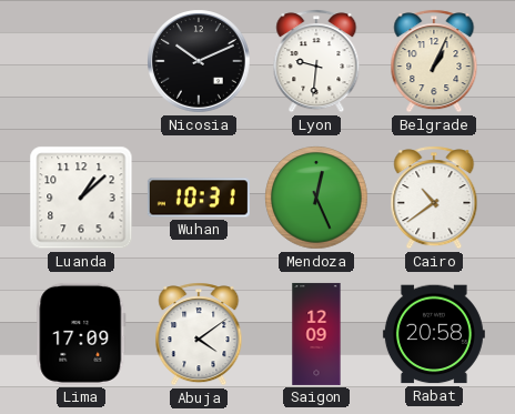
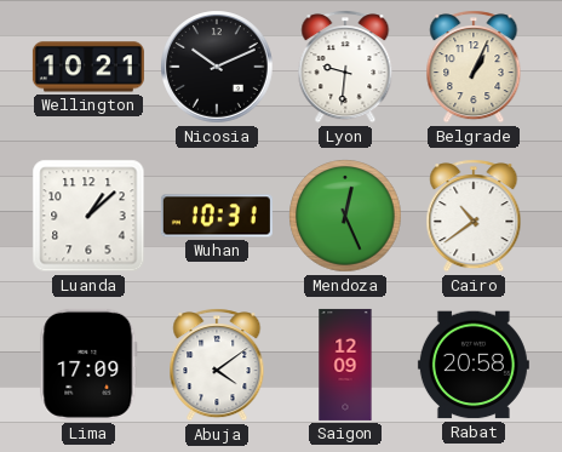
Wellington: none -> 10:21 (88, 67)
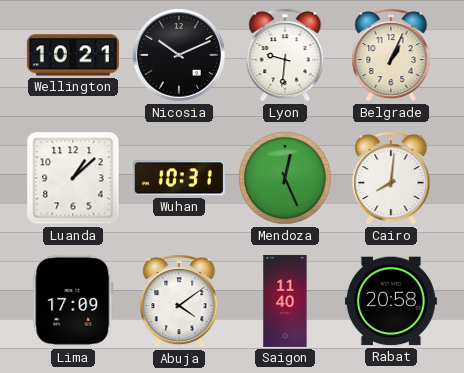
Cairo: 10:39 -> 8:01 (391, 178)
Saigon: 12:09 -> 11:40 (285, 301)
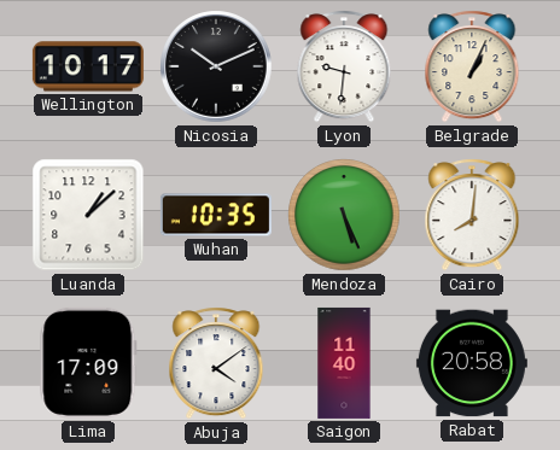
Wellington: 10:21 -> 10:17 (88, 66)
Wuhan: 10:31 -> 10:35 (216, 215)
Mendoza: 12:26 -> 5:26 (344, 215)
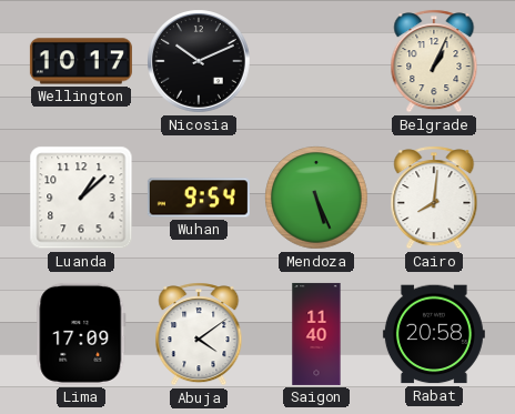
Lyon: 9:31 -> none (344, 66)
Wuhan: 10:35 -> 9:54 (199, 198)
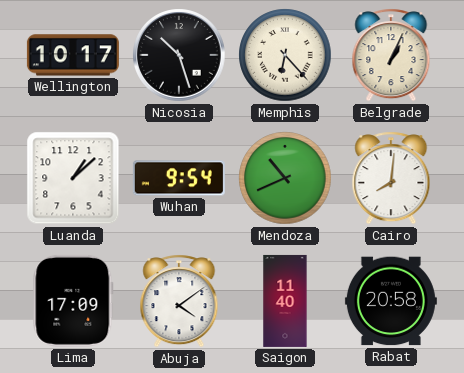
Nicosia: 10:11 -> 10:27 (179, 55)
Memphis: none -> 6:23 (285, 55)
Mendoza: 5:26 -> 10:41 (285, 178)
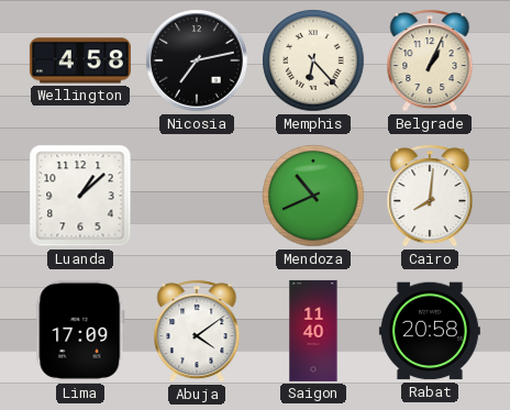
Wellington: 10:17 -> 4:58 (80, 60)
Nicosia: 10:27 -> 7:13 (197, 60)
Wuhan: 9:54 -> none (179, 178)
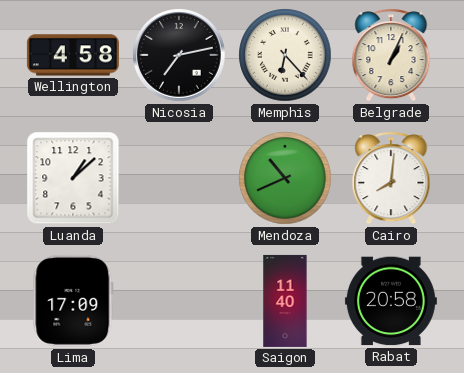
Abuja: 4:09 -> none (197, 331)
